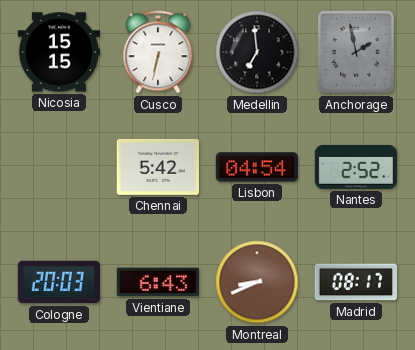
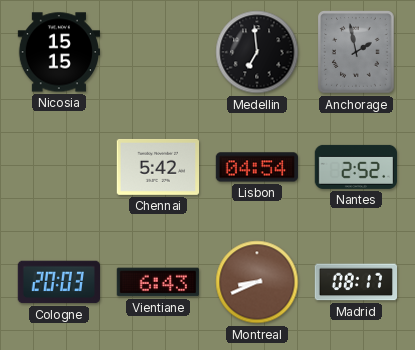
Cusco: 6:32 -> none (158, 52)
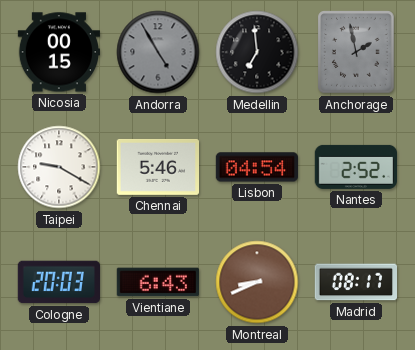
Nicosia: 15:15 -> 00:15 (59, 52)
Andorra: none -> 4:55 (158, 52)
Taipei: none -> 9:20 (59, 167)
Chennai: 5:42 -> 5:46 (157, 167)
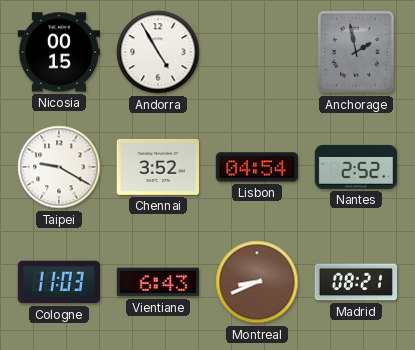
Andorra dial: grey -> white (158, 52)
Medellin: 6:59 -> none (257, 52)
Chennai: 5:46 -> 3:52 (157, 167)
Cologne: 20:03 -> 11:03 (58, 282)
Madrid: 08:17 -> 08:21 (355, 282)
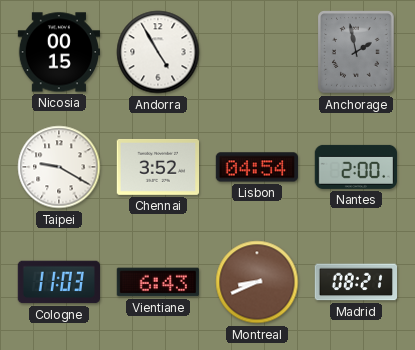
Nantes: 2:52 -> 2:00 (355, 167)
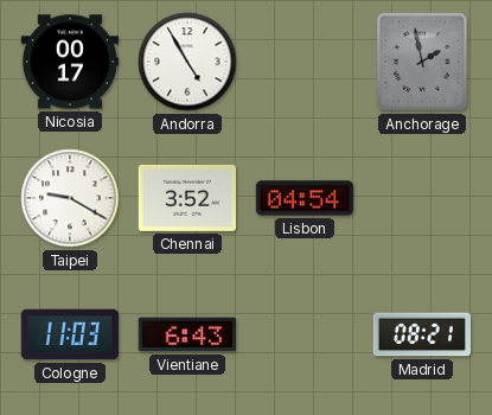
Nicosia: 00:15 -> 00:17 (70, 62)
Nantes: 2:00 -> none (355, 167)
Montreal: 8:41 -> none (257, 282)
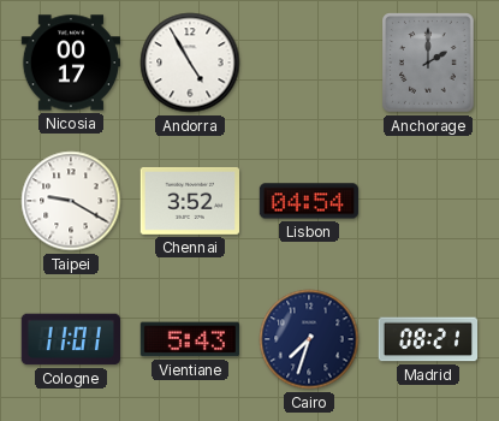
Anchorage: 1:58 -> 2:00 (428, 63)
Cologne: 11:03 -> 11:01 (70, 339)
Vientiane: 6:43 -> 5:43 (189, 339)
Cairo: none -> 7:33 (309, 339)
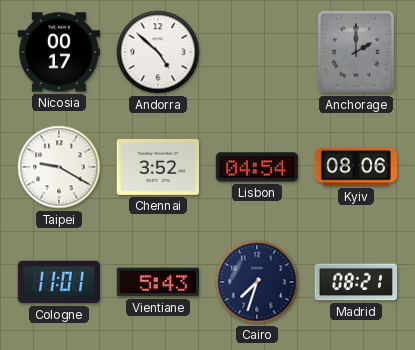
Andorra: 4:55 -> 4:52 (158, 52)
Kyiv: none -> 08:06 (355, 167)
